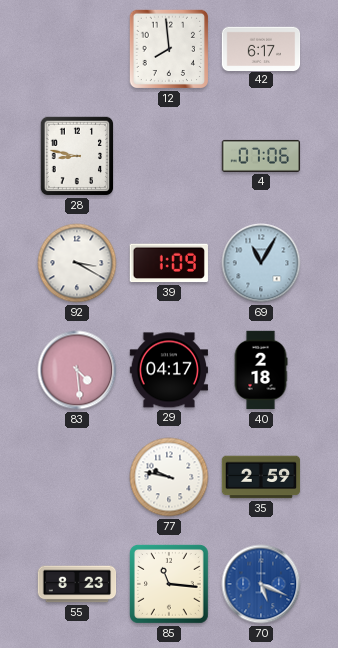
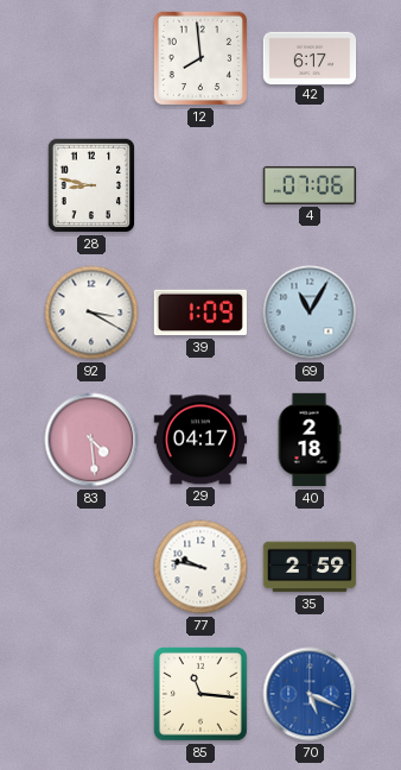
55: 8:23 -> none (77, 584)
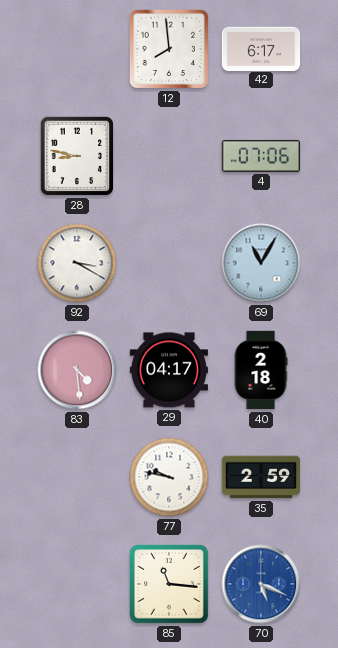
39: 1:09 -> none (200, 313)
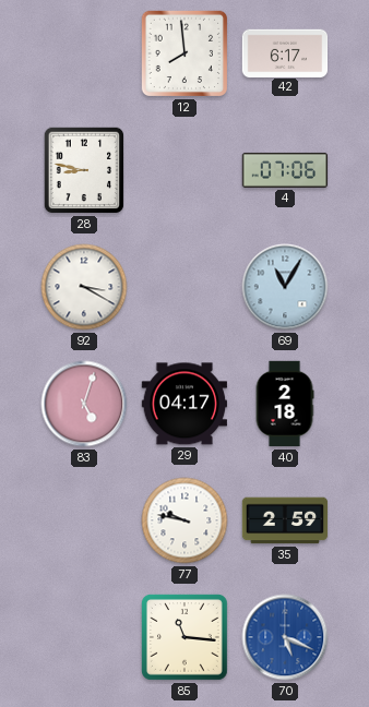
83: 4:29 -> 5:03 (84, 404)
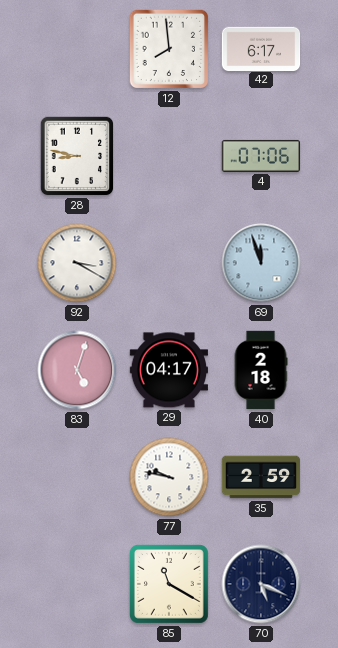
69: 11:05 -> 11:57 (261, 263)
85: 11:16 -> 11:20 (170, 585)
70 dial: blue -> navy (261, 584)
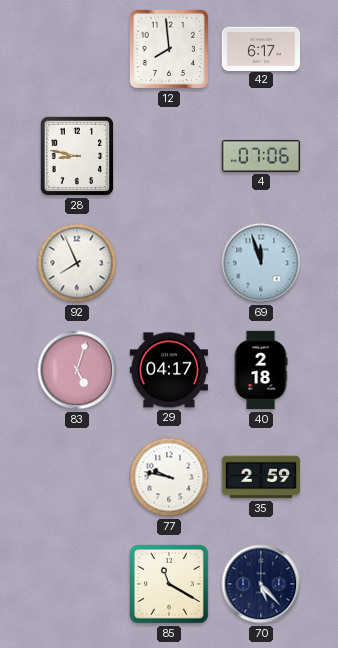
92: 3:20 -> 7:56 (77, 263)
70: 5:19 -> 5:23 (261, 584)
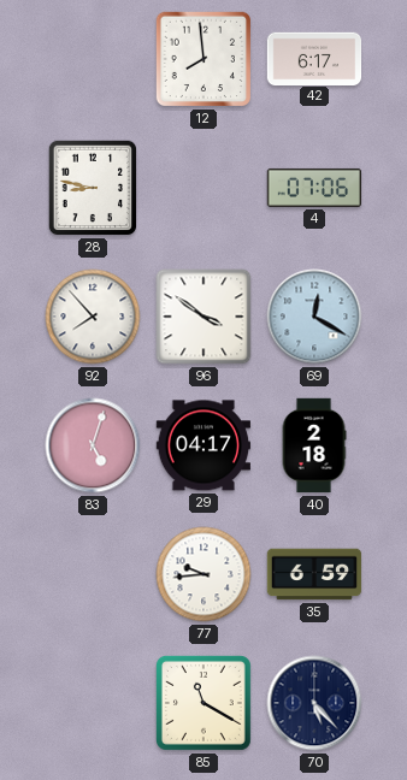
92: 7:56 -> 7:53 (93, 317)
96: none -> 3:51 (203, 317)
69: 11:57 -> 12:20 (314, 317)
77: 9:47 -> 9:44 (203, 574)
35: 2:59 -> 6:59 (314, 574)
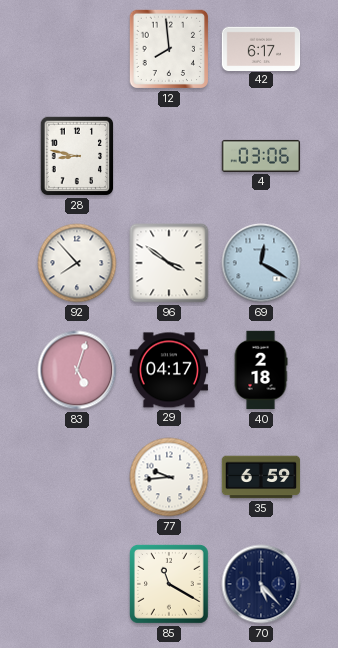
4: 07:06 -> 03:06 (261, 156)
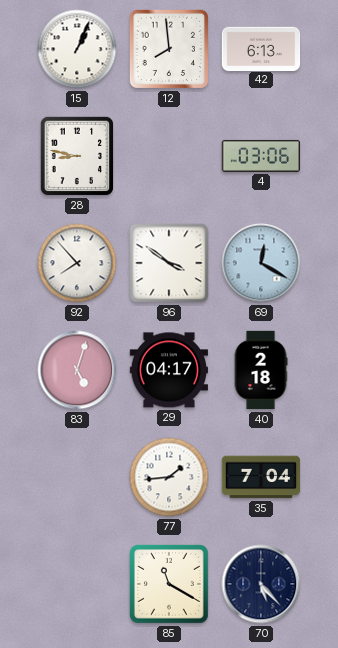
15: none -> 1:04 (77, 49)
42: 6:17 -> 6:13 (261, 48)
77: 9:44 -> 1:44 (169, 477)
35: 6:59 -> 7:04 (261, 477)
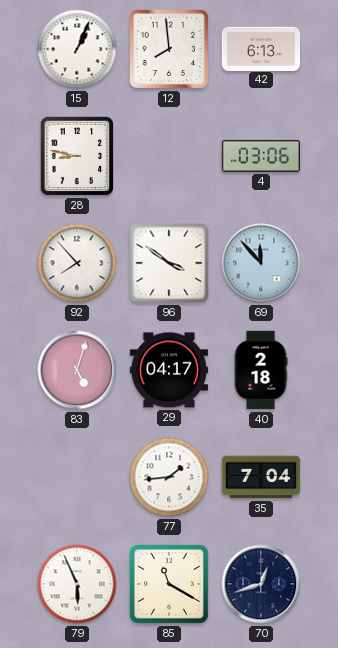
69: 12:20 -> 11:53 (261, 263)
79: none -> 5:56 (77, 584)
70: 5:23 -> 12:42 (261, 584)
